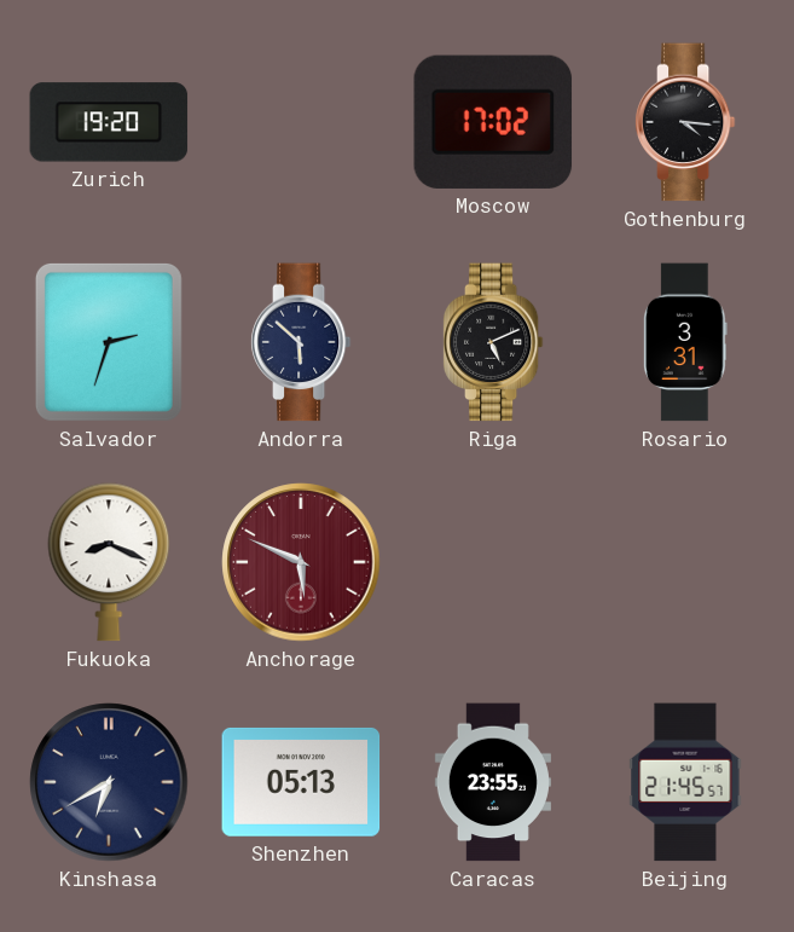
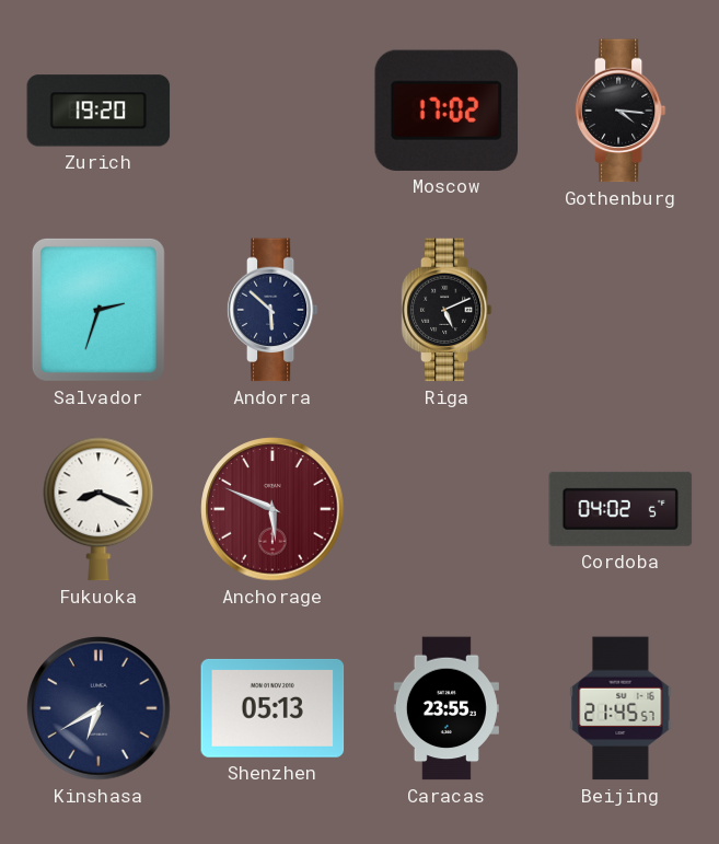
Rosario: 3:31 -> none (686, 342)
Cordoba: none -> 04:02 (621, 509)
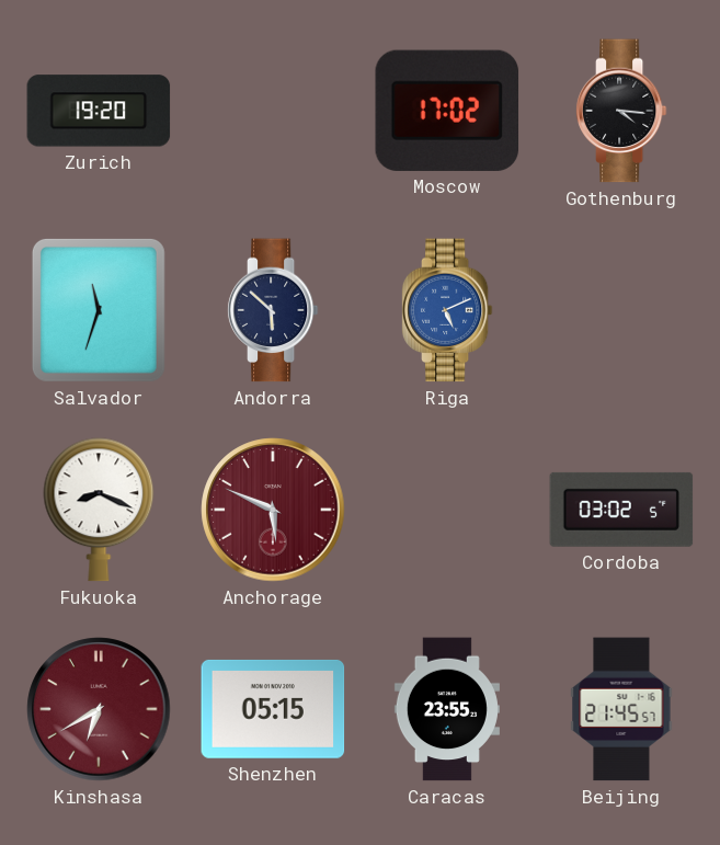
Salvador: 2:33 -> 11:33 (99, 310)
Riga dial: black -> blue (447, 310)
Cordoba: 04:02 -> 03:02 (621, 510)
Kinshasa dial: navy -> burgundy (99, 709)
Shenzhen: 05:13 -> 05:15 (273, 709)
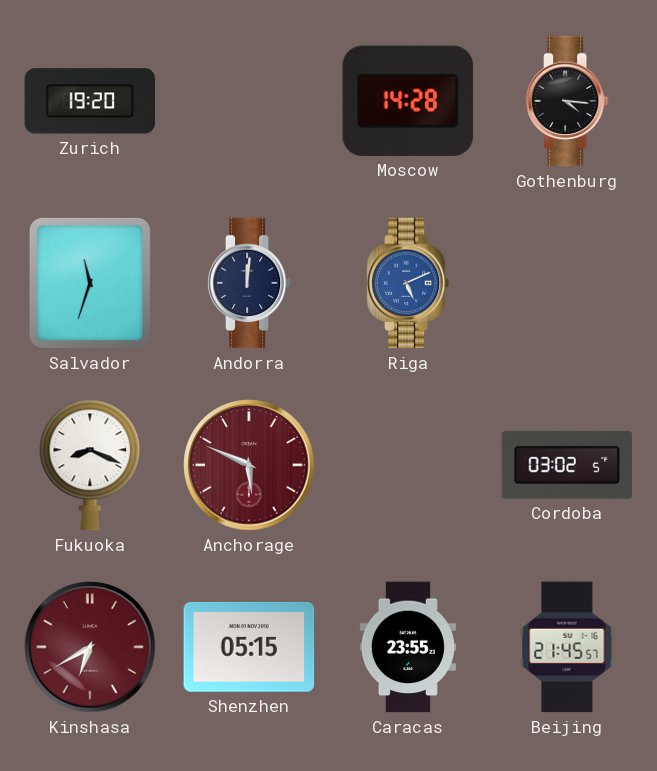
Moscow: 17:02 -> 14:28 (408, 101)
Andorra: 5:52 -> 12:01 (249, 283)
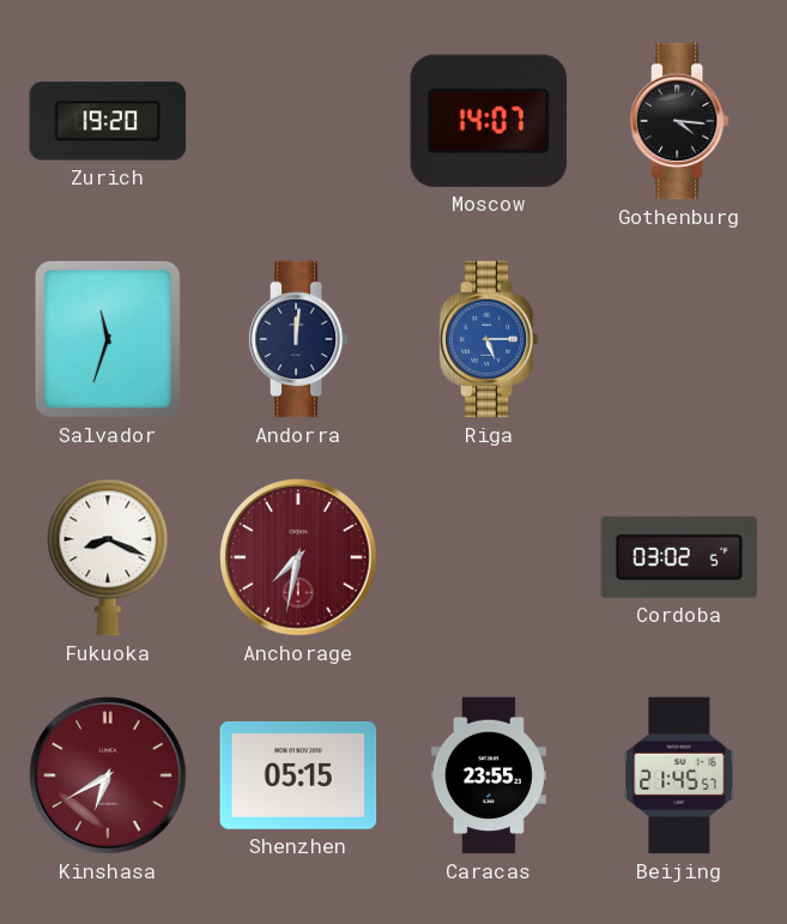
Moscow: 14:28 -> 14:07 (489, 121)
Riga: 5:11 -> 5:15 (489, 339)
Anchorage: 5:49 -> 7:32 (298, 557)
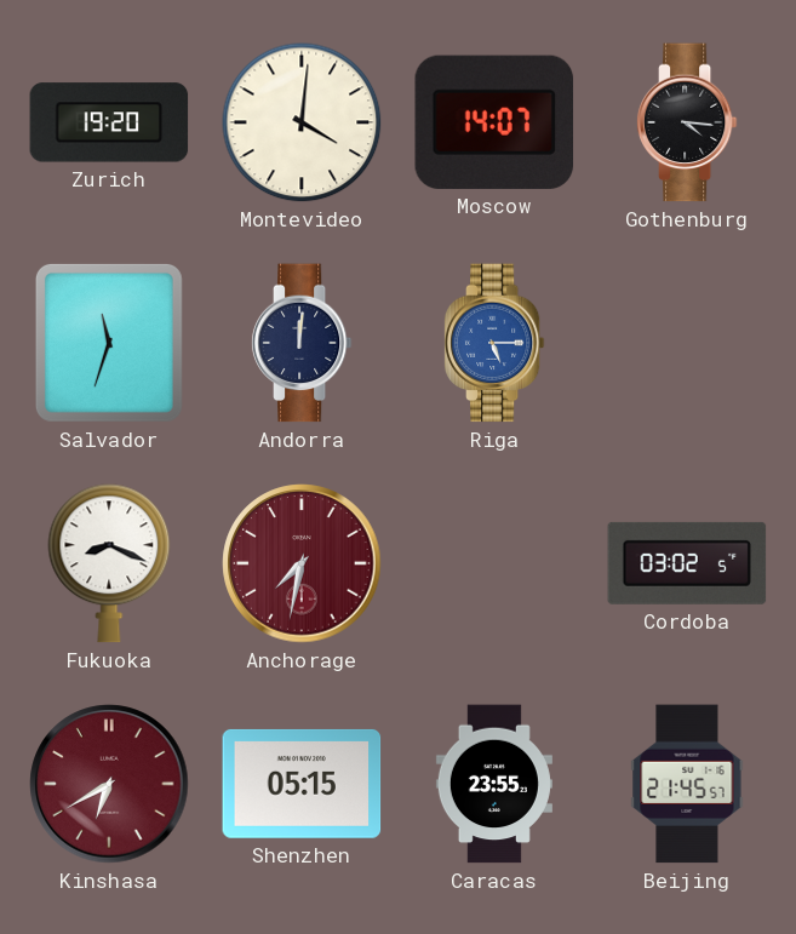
Montevideo: none -> 4:01 (302, 122)
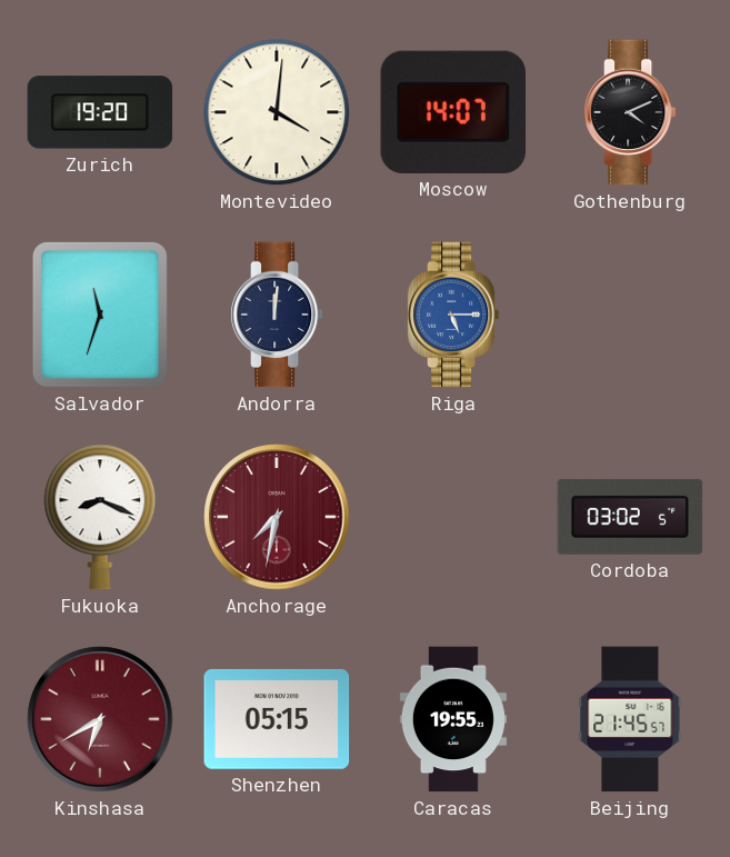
Gothenburg: 4:16 -> 4:11 (630, 112)
Caracas: 23:55 -> 19:55 (453, 719)
